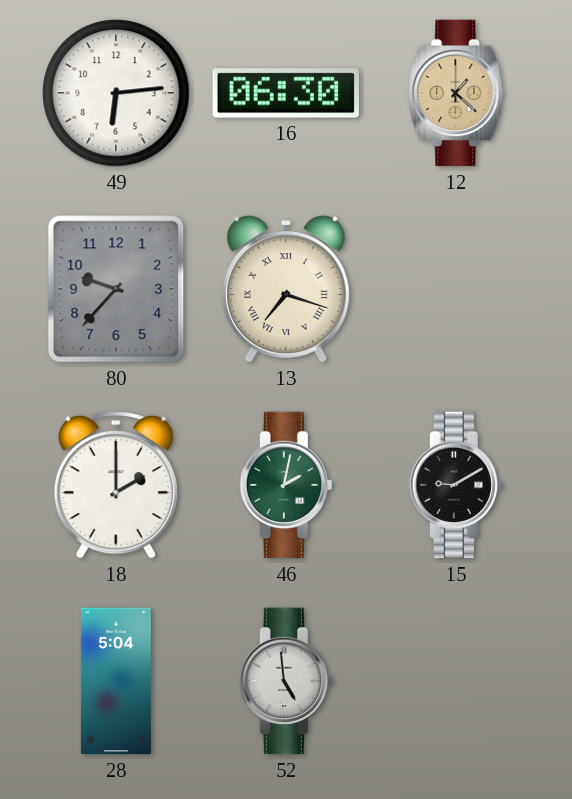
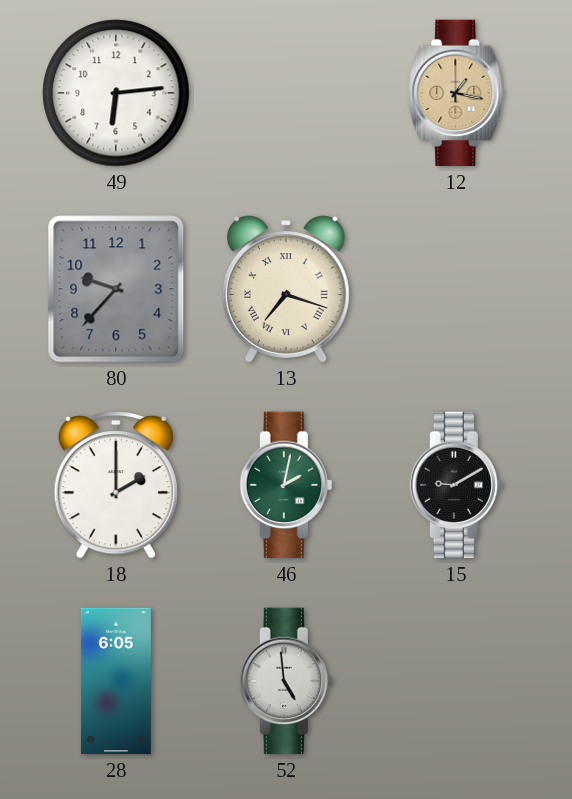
16: 06:30 -> none (286, 93)
12: 1:22 -> 1:17 (456, 93)
28: 5:04 -> 6:05 (116, 681)
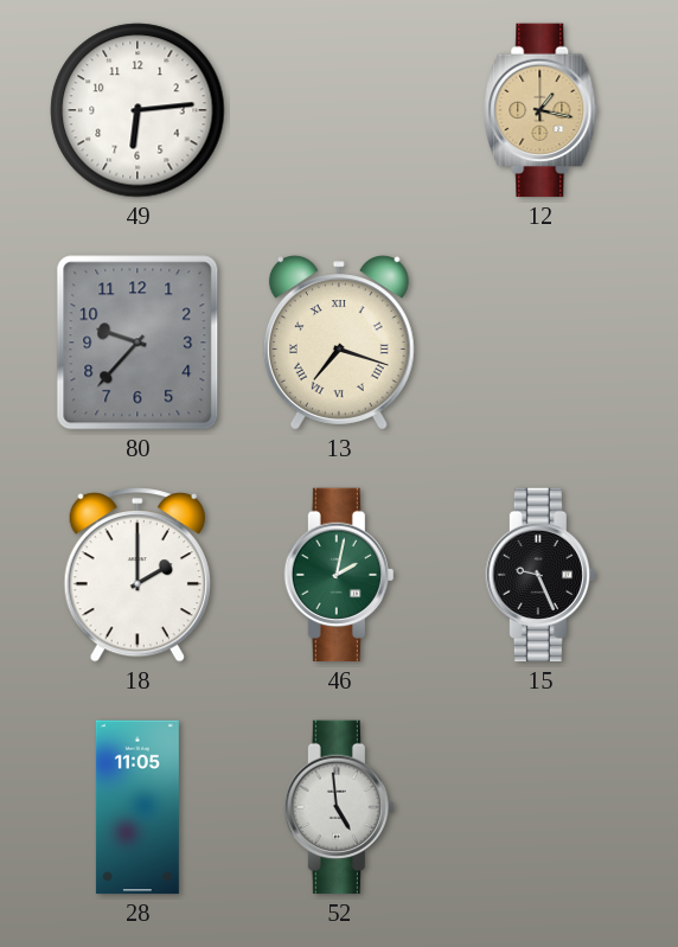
15: 9:10 -> 9:26 (541, 575)
28: 6:05 -> 11:05 (137, 807)
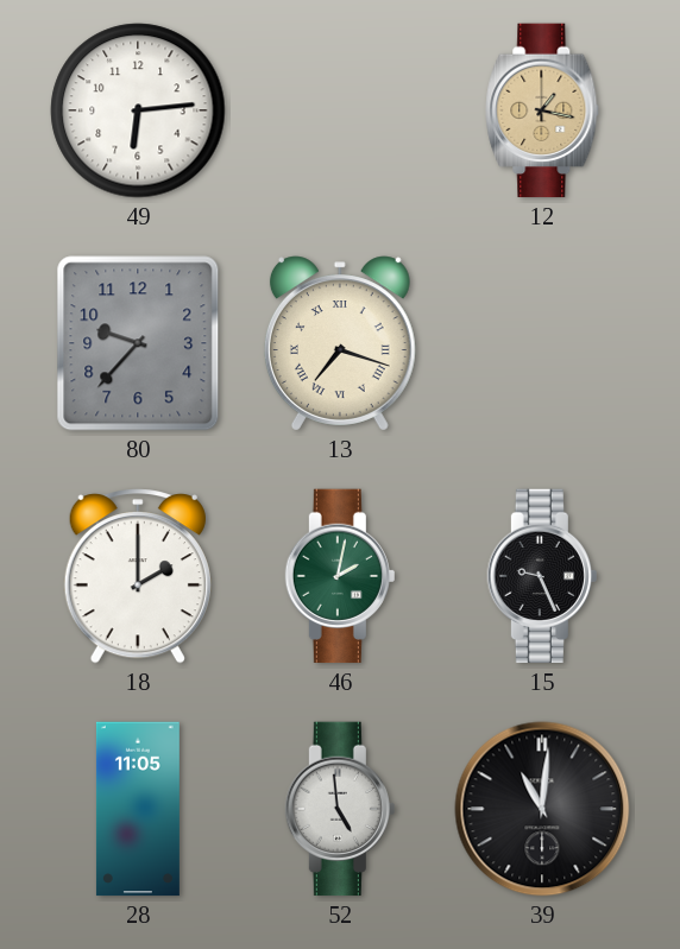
39: none -> 11:01 (542, 809)
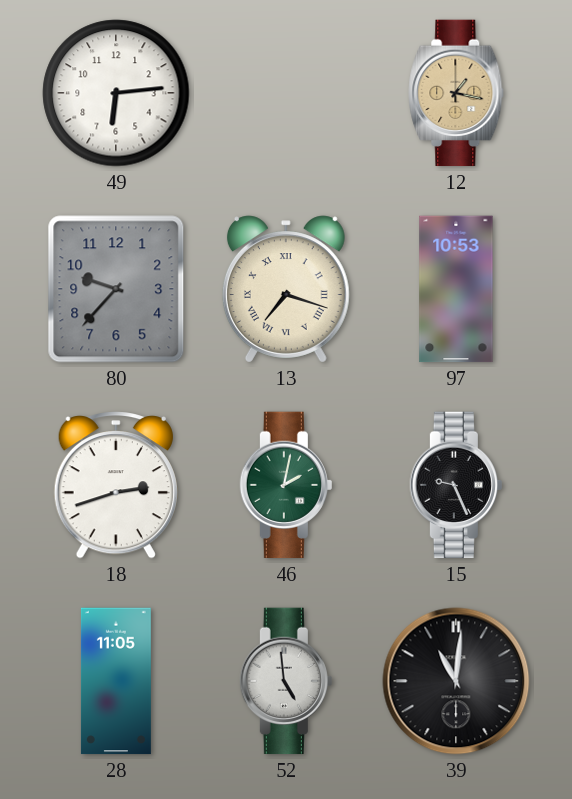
97: none -> 10:53 (456, 289)
18: 2:00 -> 2:42 (116, 485)
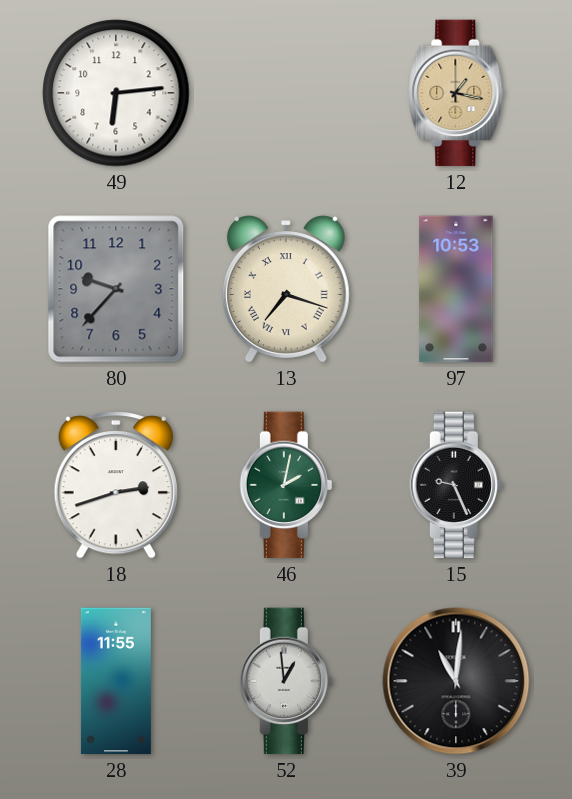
28: 11:05 -> 11:55 (116, 681)
52: 4:59 -> 12:59 (286, 681)
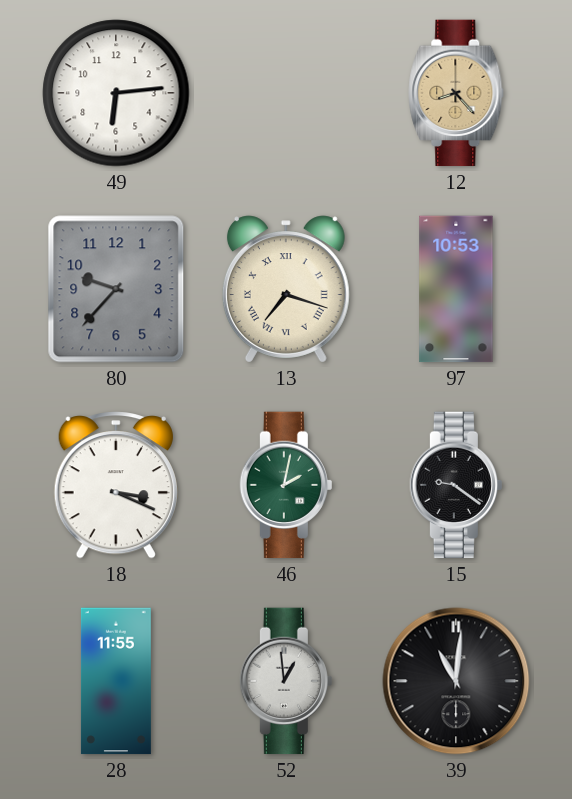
12: 1:17 -> 8:23 (456, 93)
18: 2:42 -> 3:19 (116, 485)
15: 9:26 -> 9:21 (456, 485)
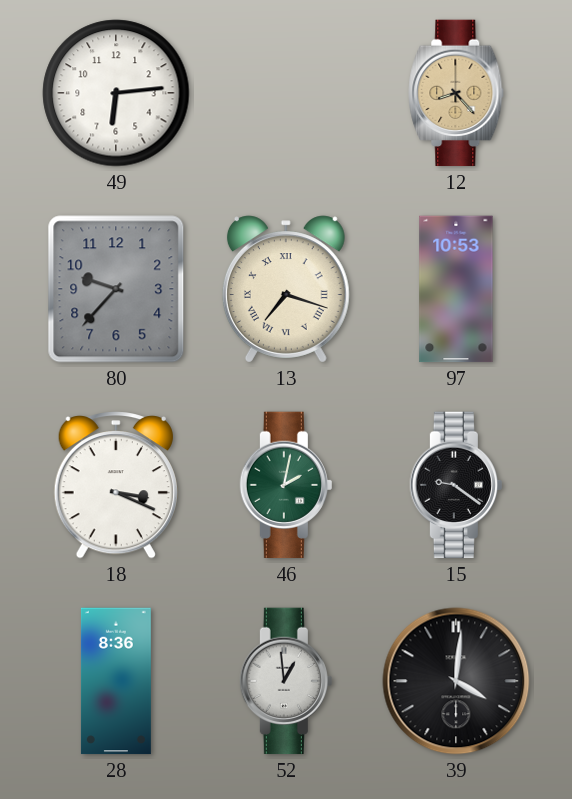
28: 11:55 -> 8:36 (116, 681)
39: 11:01 -> 4:01 (456, 681)
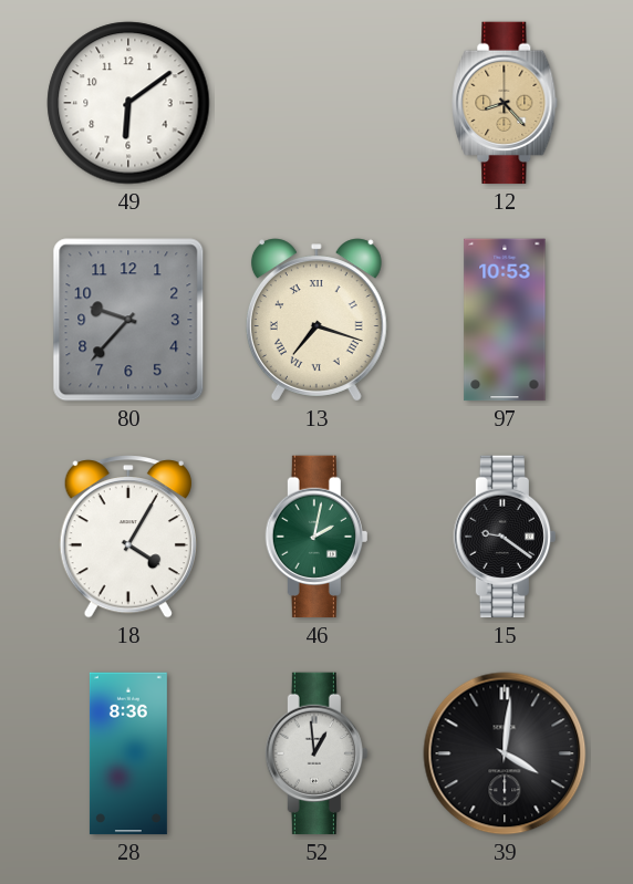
49: 6:14 -> 6:09 (128, 103)
18: 3:19 -> 4:05 (128, 537)
